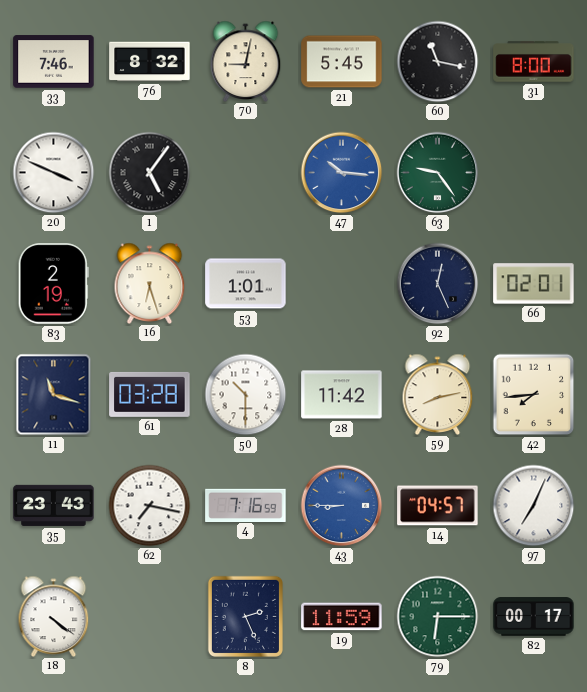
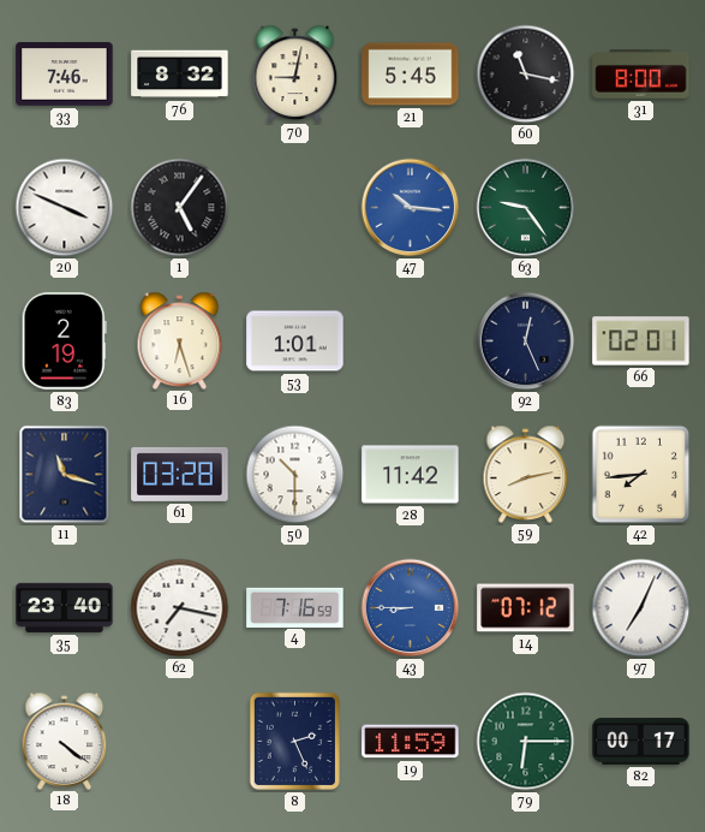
35: 23:43 -> 23:40 (65, 607)
14: 04:57 -> 07:12 (526, 608)
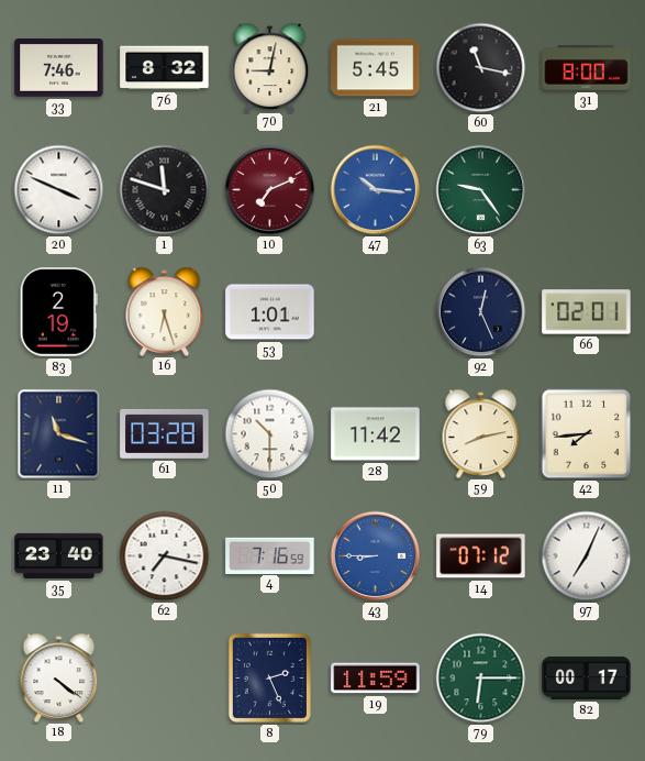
1: 5:06 -> 11:48 (165, 190)
10: none -> 7:11 (270, 190)
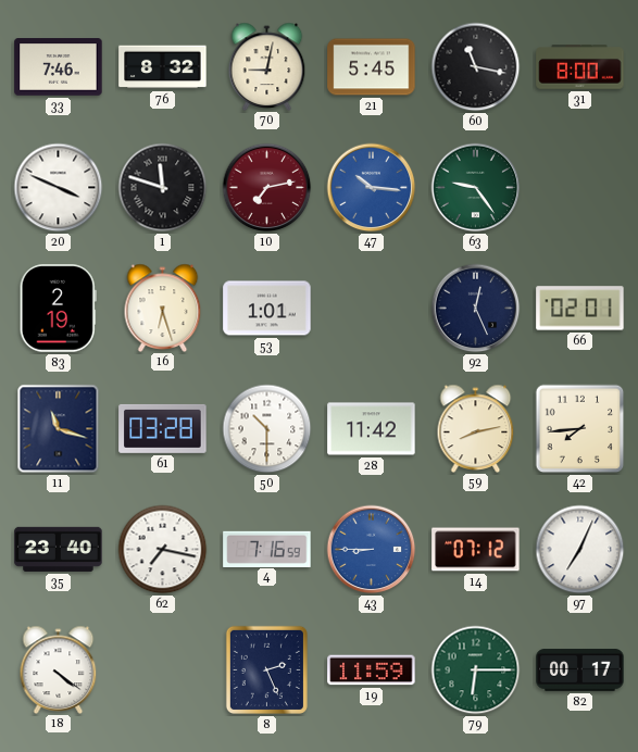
10: 7:11 -> 7:13 (267, 188)
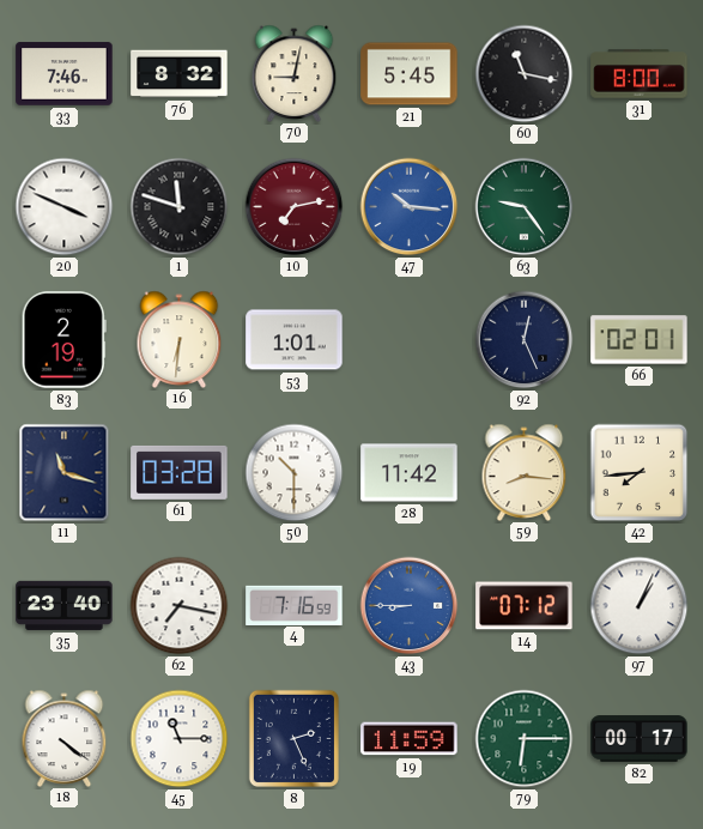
16: 6:27 -> 6:31 (180, 339)
59: 8:13 -> 8:16 (525, 472)
97: 7:04 -> 1:04 (640, 606)
45: none -> 11:15 (180, 739)
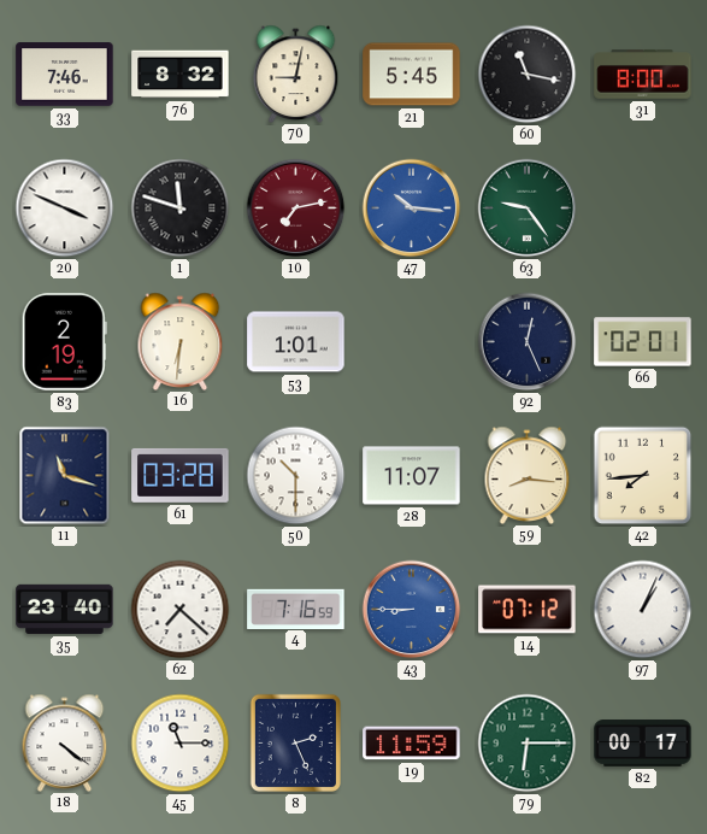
28: 11:42 -> 11:07 (412, 476)
62: 7:17 -> 7:22 (181, 610)
